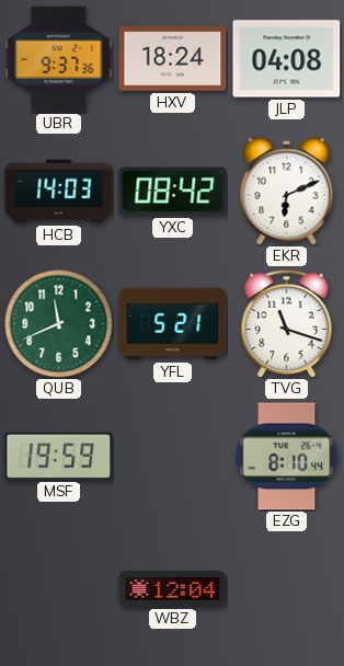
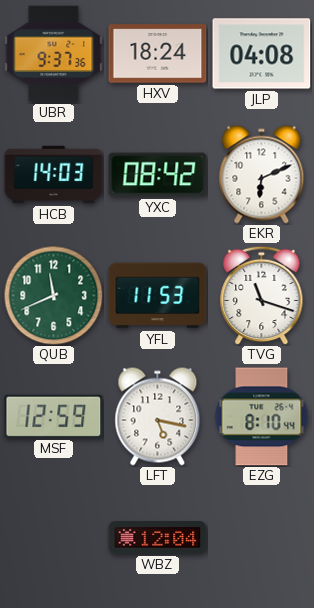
YFL: 5:21 -> 11:53 (158, 296)
MSF: 19:59 -> 12:59 (54, 416)
LFT: none -> 5:17 (158, 417)
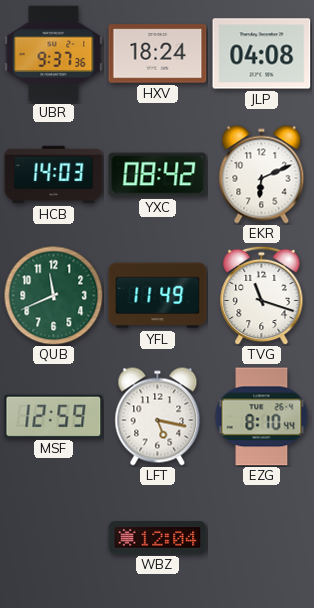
YFL: 11:53 -> 11:49 (158, 296)
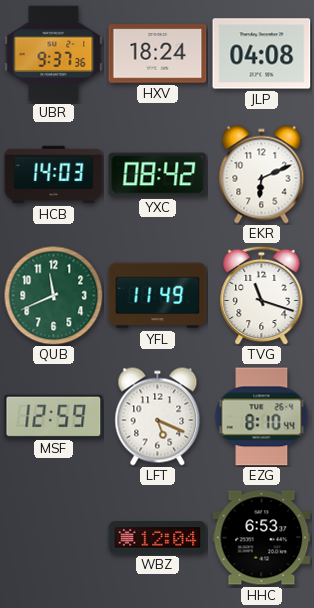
LFT: 5:17 -> 5:19 (158, 417)
HHC: none -> 6:53 (262, 538)
